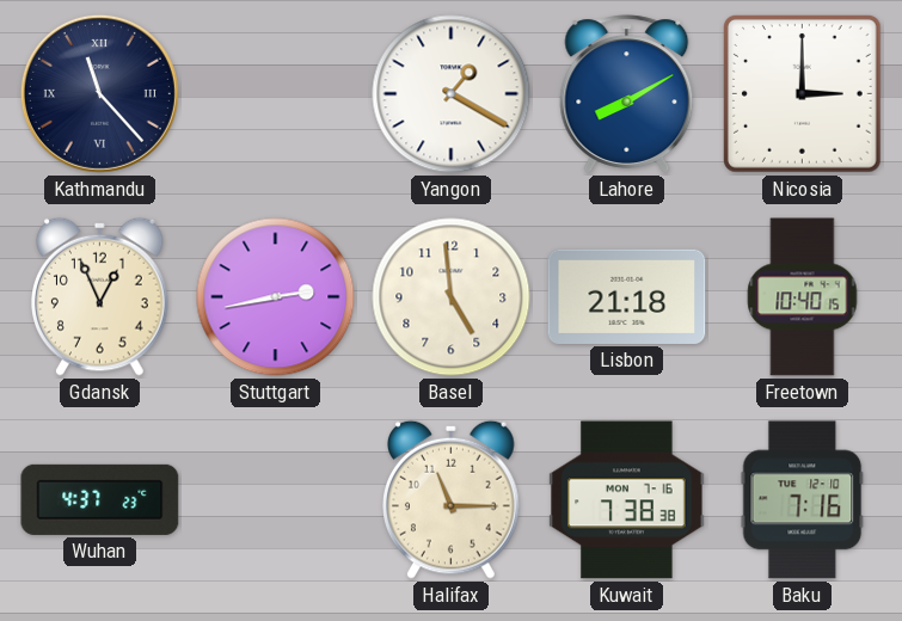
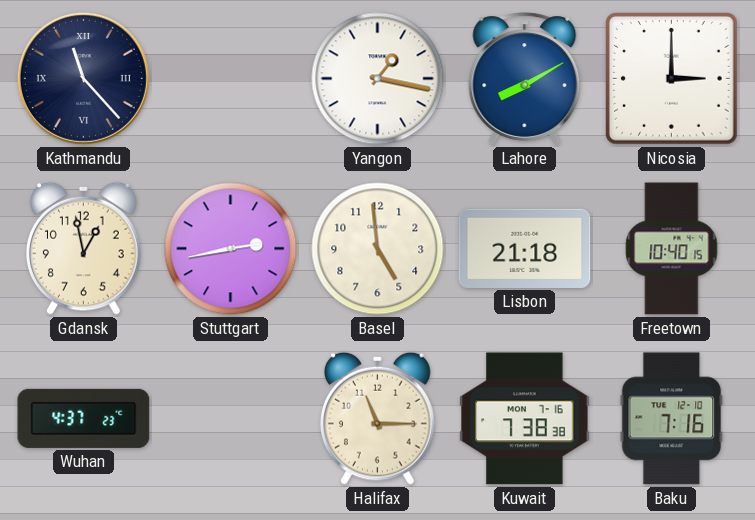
Yangon: 1:20 -> 1:17 (378, 79)
Gdansk: 12:56 -> 12:58 (84, 248)
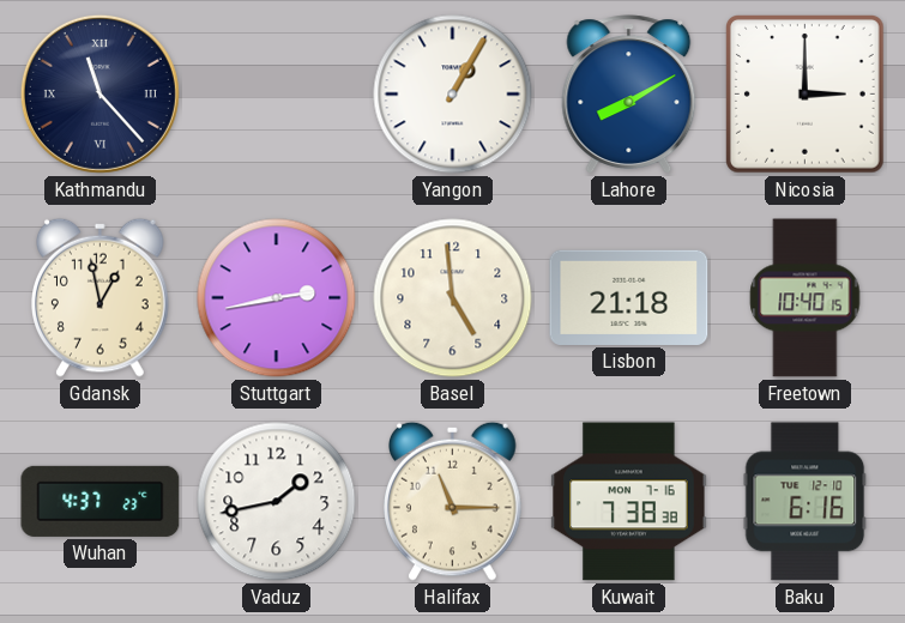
Yangon: 1:17 -> 1:05 (453, 95)
Vaduz: none -> 1:43 (277, 502)
Baku: 7:16 -> 6:16 (806, 502)
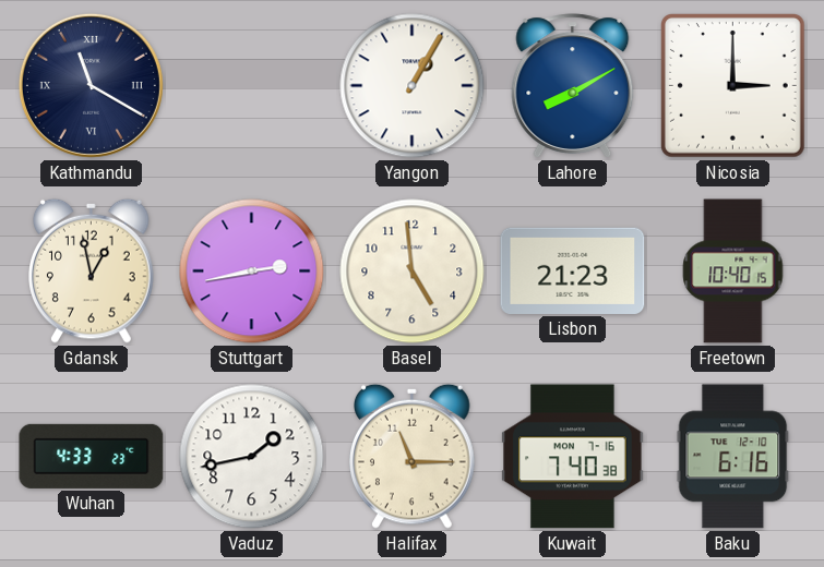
Kathmandu: 11:23 -> 11:20 (91, 85)
Lisbon: 21:18 -> 21:23 (573, 270)
Wuhan: 4:37 -> 4:33 (92, 456)
Kuwait: 7:38 -> 7:40 (573, 457)
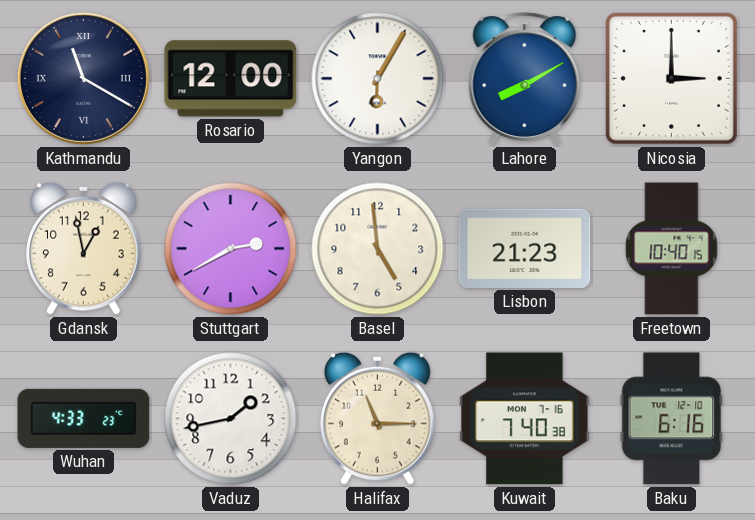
Rosario: none -> 12:00 (231, 79)
Yangon: 1:05 -> 6:05 (378, 79)
Stuttgart: 2:43 -> 2:40 (231, 249)
